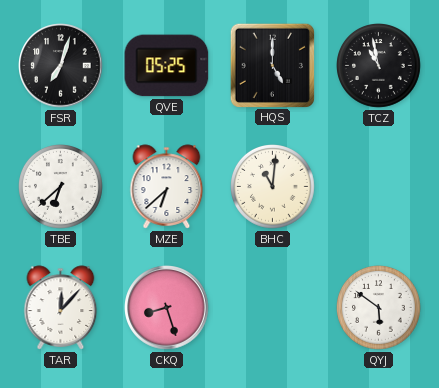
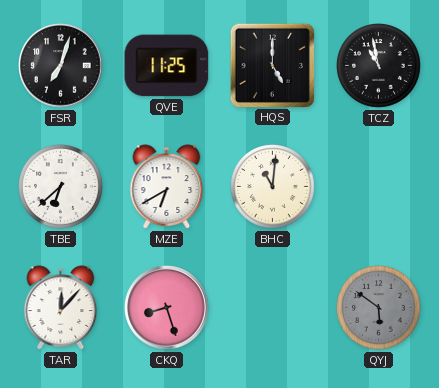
QVE: 05:25 -> 11:25 (167, 66)
MZE: 6:38 -> 6:40 (167, 187)
QYJ dial: white -> grey (379, 308)
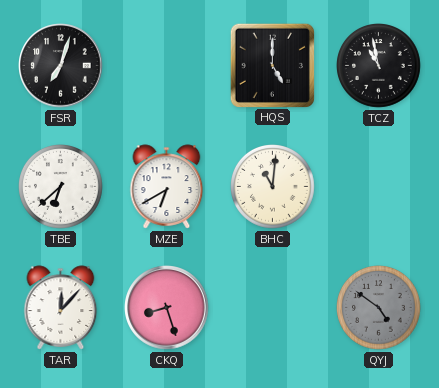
QVE: 11:25 -> none (167, 66)
QYJ: 5:51 -> 4:51 (379, 308)
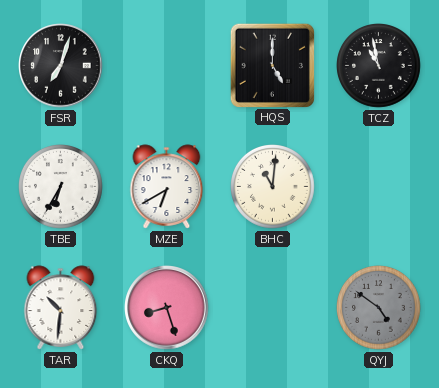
TBE: 6:38 -> 6:35 (61, 187)
TAR: 12:07 -> 10:31 (61, 308)
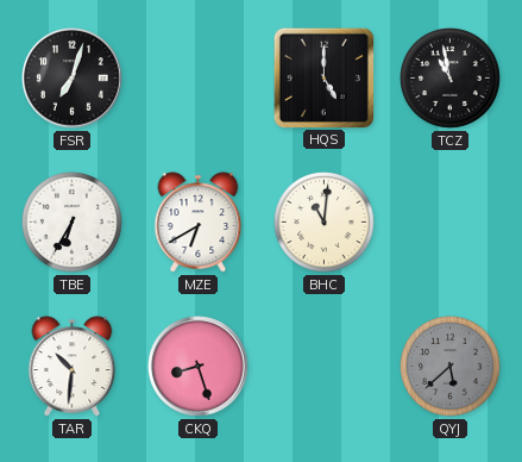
QYJ: 4:51 -> 5:38 (451, 367)
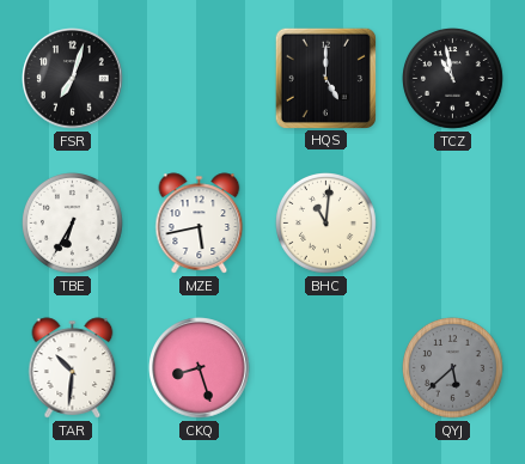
MZE: 6:40 -> 5:43 (200, 224)
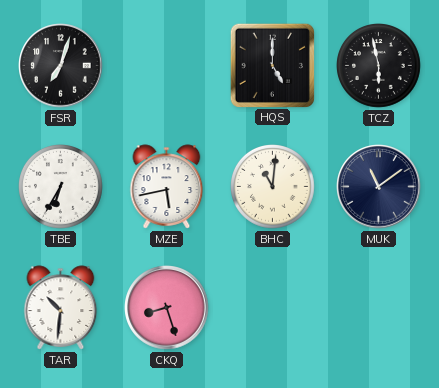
TCZ: 10:58 -> 5:58 (379, 66)
MUK: none -> 11:09 (379, 187)
QYJ: 5:38 -> none (453, 368)
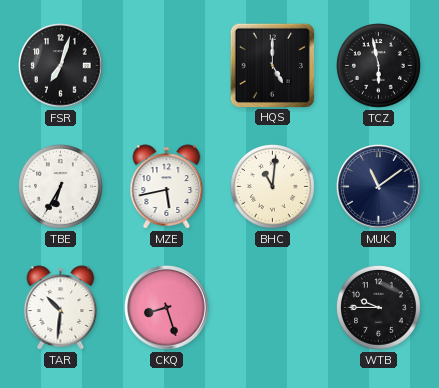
WTB: none -> 9:45 (379, 308)
